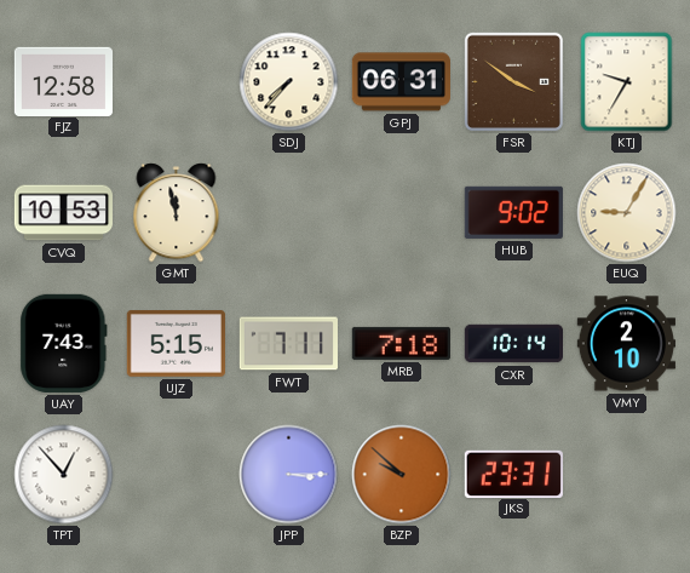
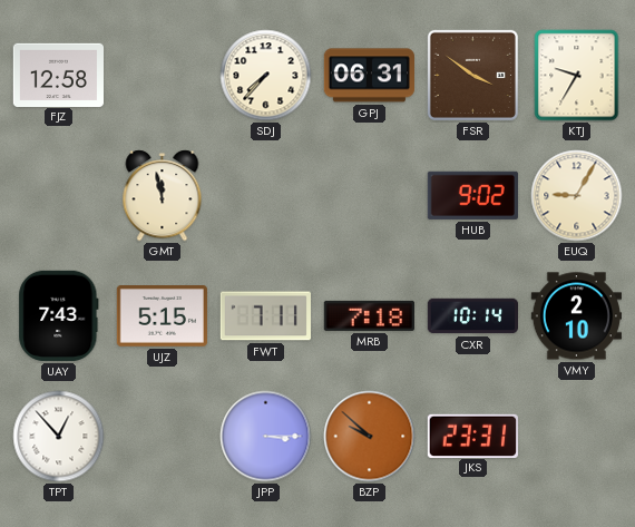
CVQ: 10:53 -> none (63, 213)
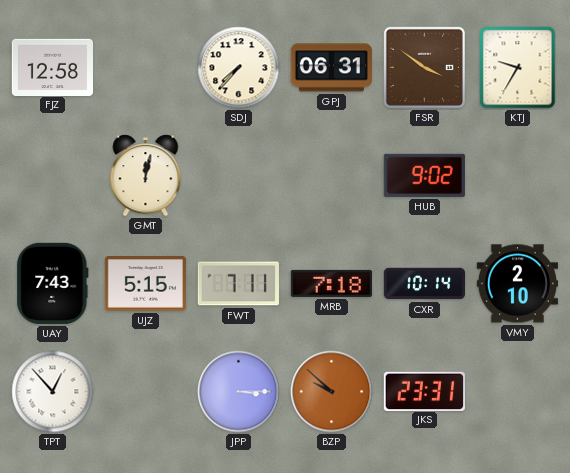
GMT: 11:58 -> 12:02 (146, 176)
EUQ: 9:05 -> none (577, 196)
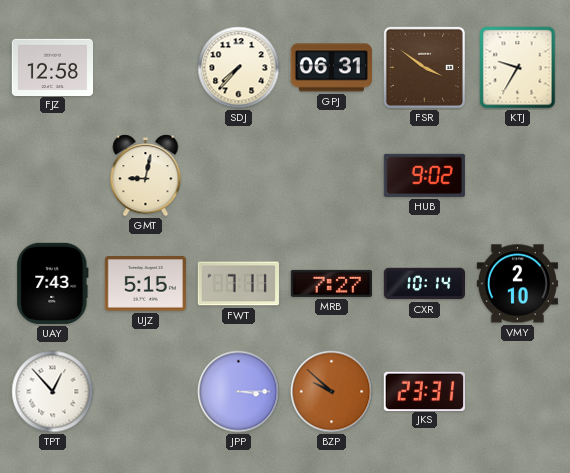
GMT: 12:02 -> 9:02 (146, 176)
MRB: 7:18 -> 7:27 (331, 283)
